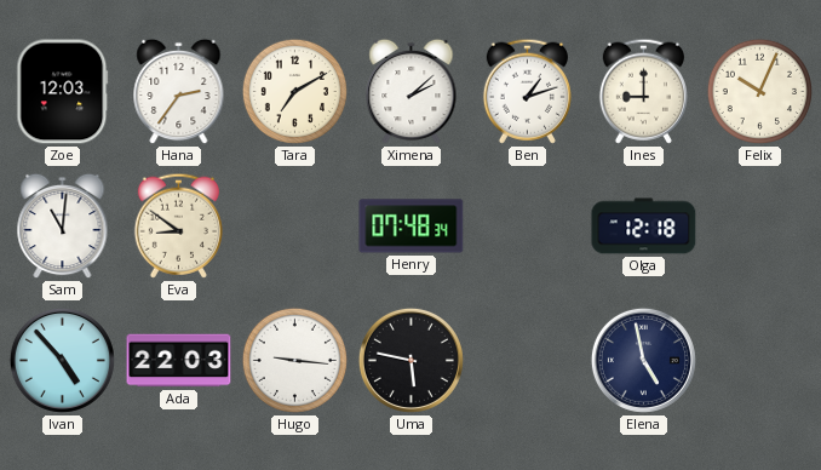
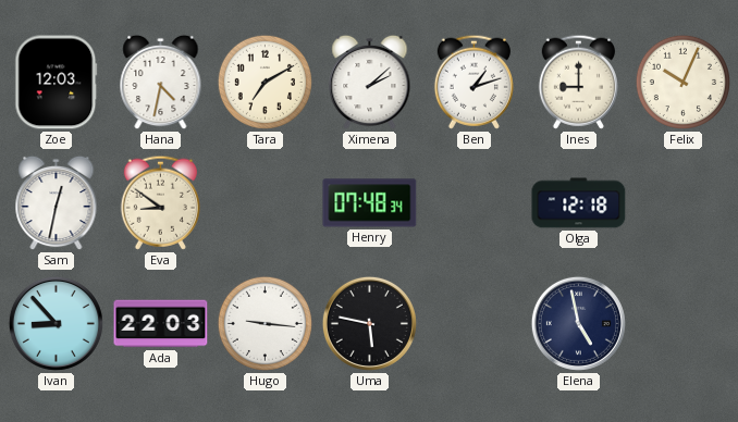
Hana: 2:36 -> 4:32 (161, 83)
Sam: 11:01 -> 12:32 (57, 203)
Ivan: 4:53 -> 8:53 (56, 323)
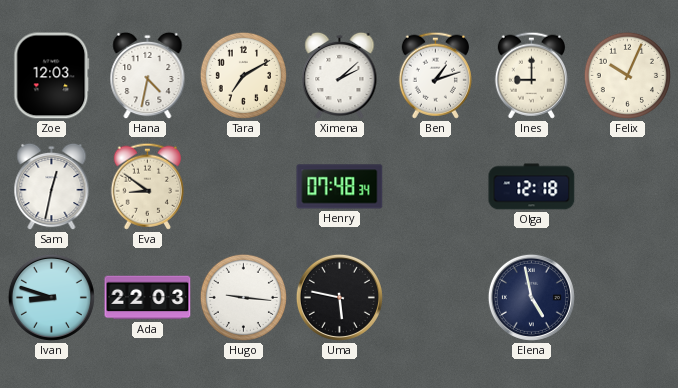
Ivan: 8:53 -> 8:48 (51, 297)
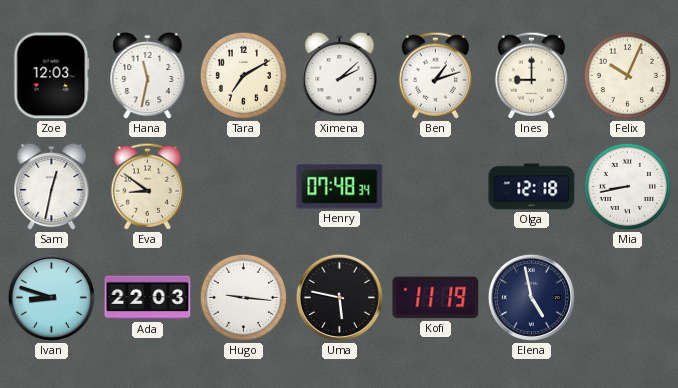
Hana: 4:32 -> 11:32 (148, 76)
Mia: none -> 8:43 (627, 186)
Kofi: none -> 11:19 (436, 298)
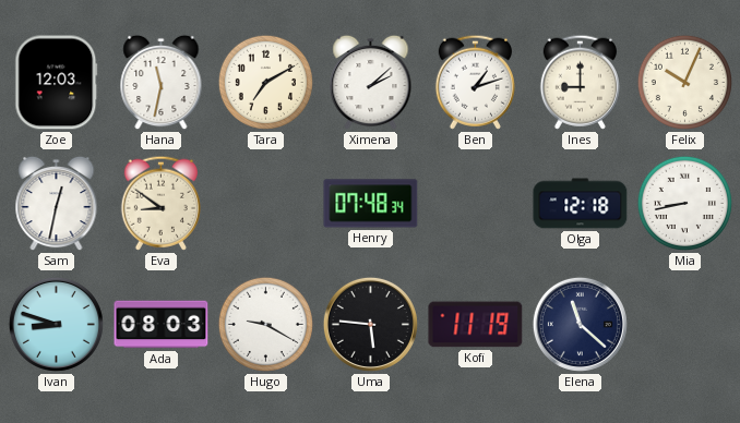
Ada: 22:03 -> 08:03 (162, 325)
Hugo: 9:16 -> 9:20 (265, 324)
Uma: 5:47 -> 5:46 (370, 324)
Elena: 4:58 -> 11:22 (580, 324)
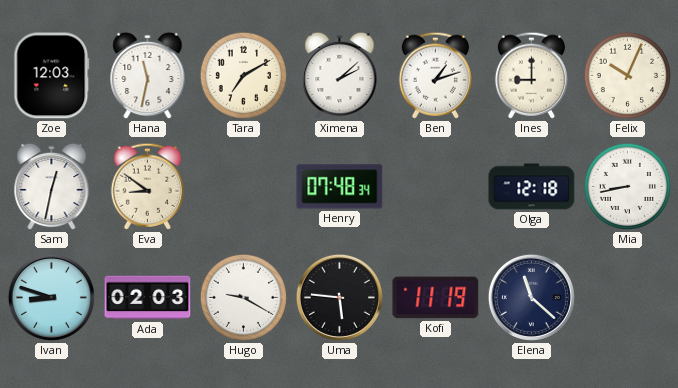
Ada: 08:03 -> 02:03 (148, 298)
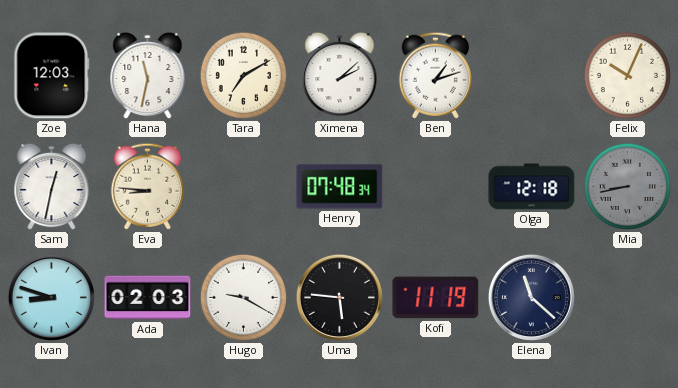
Ines: 9:00 -> none (531, 75)
Eva: 8:51 -> 8:46 (147, 186)
Mia dial: white -> grey (627, 186)
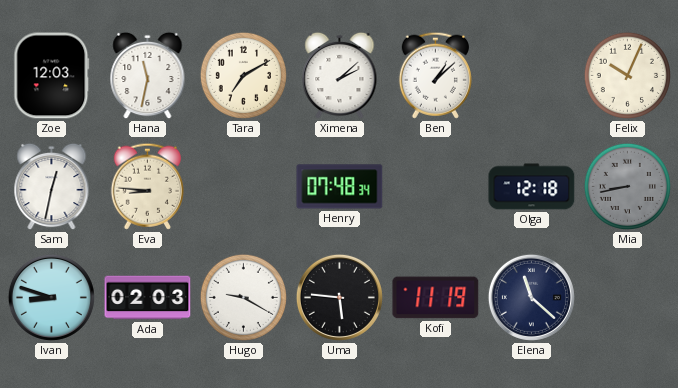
Ben: 1:12 -> 1:08 (435, 75)
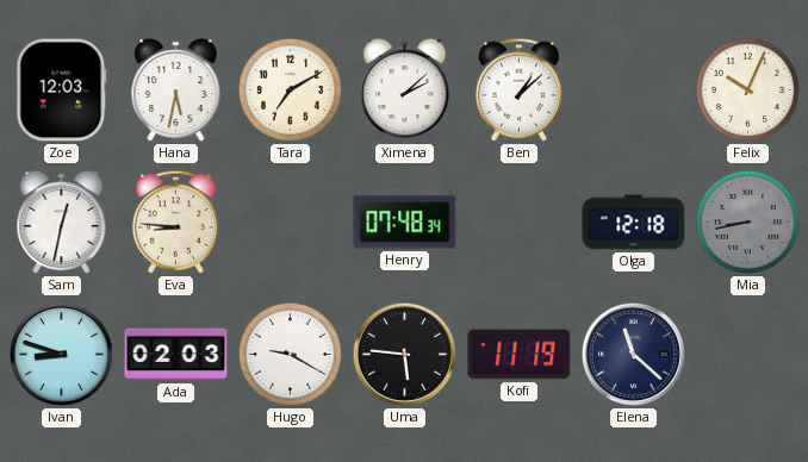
Hana: 11:32 -> 5:32 (176, 90)
